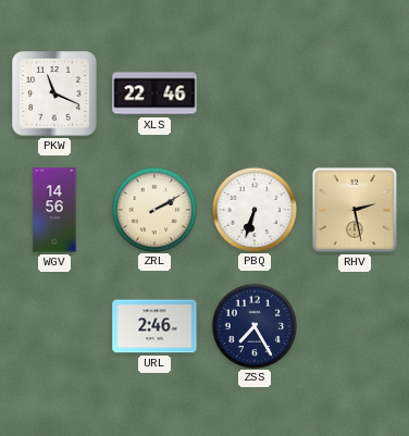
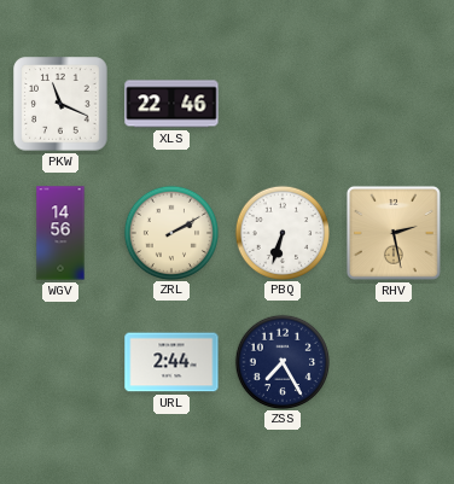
URL: 2:46 -> 2:44 (171, 362)
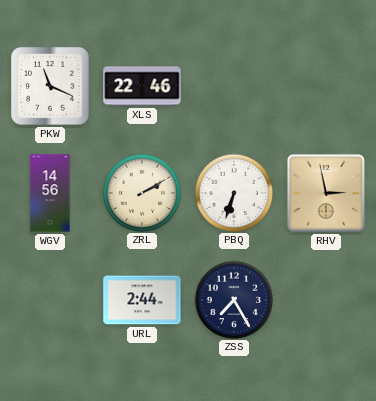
RHV: 2:28 -> 2:58 (326, 193)
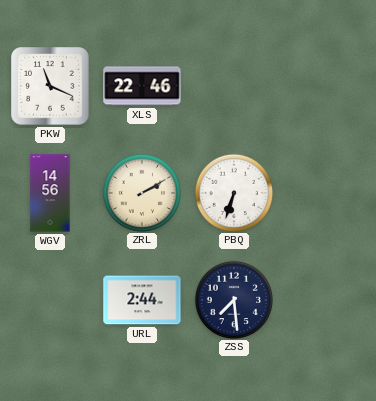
RHV: 2:58 -> none (326, 193)
ZSS: 7:25 -> 7:29 (233, 299)
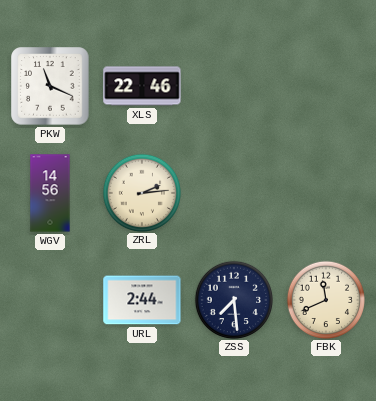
ZRL: 2:10 -> 2:14 (141, 192)
PBQ: 6:33 -> none (233, 192)
FBK: none -> 11:41 (325, 299)
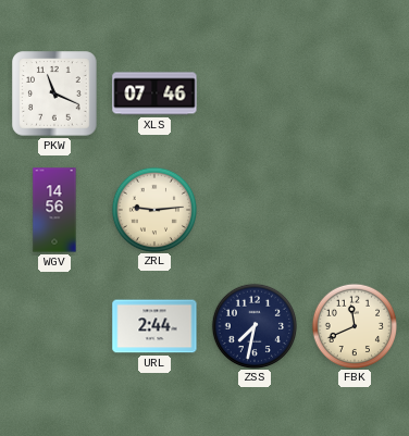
XLS: 22:46 -> 07:46 (154, 94)
ZRL: 2:14 -> 9:14 (153, 209)
ZSS: 7:29 -> 7:32 (253, 325)
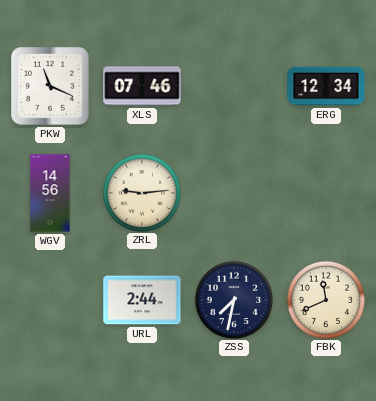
ERG: none -> 12:34 (326, 86)
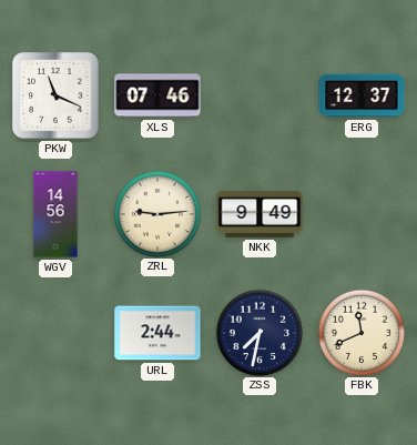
ERG: 12:34 -> 12:37 (362, 95)
NKK: none -> 9:49 (260, 214)
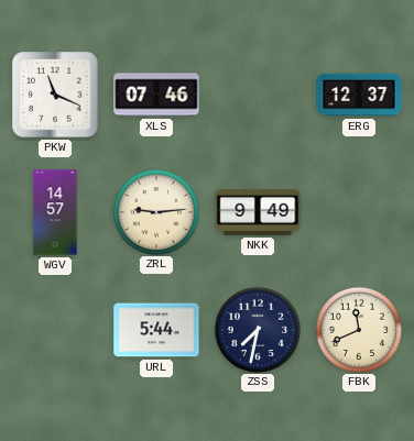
WGV: 14:56 -> 14:57 (55, 212)
URL: 2:44 -> 5:44 (156, 330)
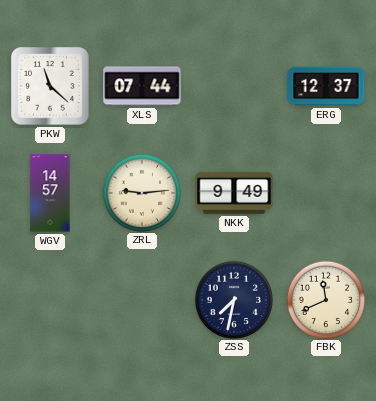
PKW: 11:19 -> 11:22 (50, 86)
XLS: 07:46 -> 07:44 (142, 86)
URL: 5:44 -> none (156, 330)
